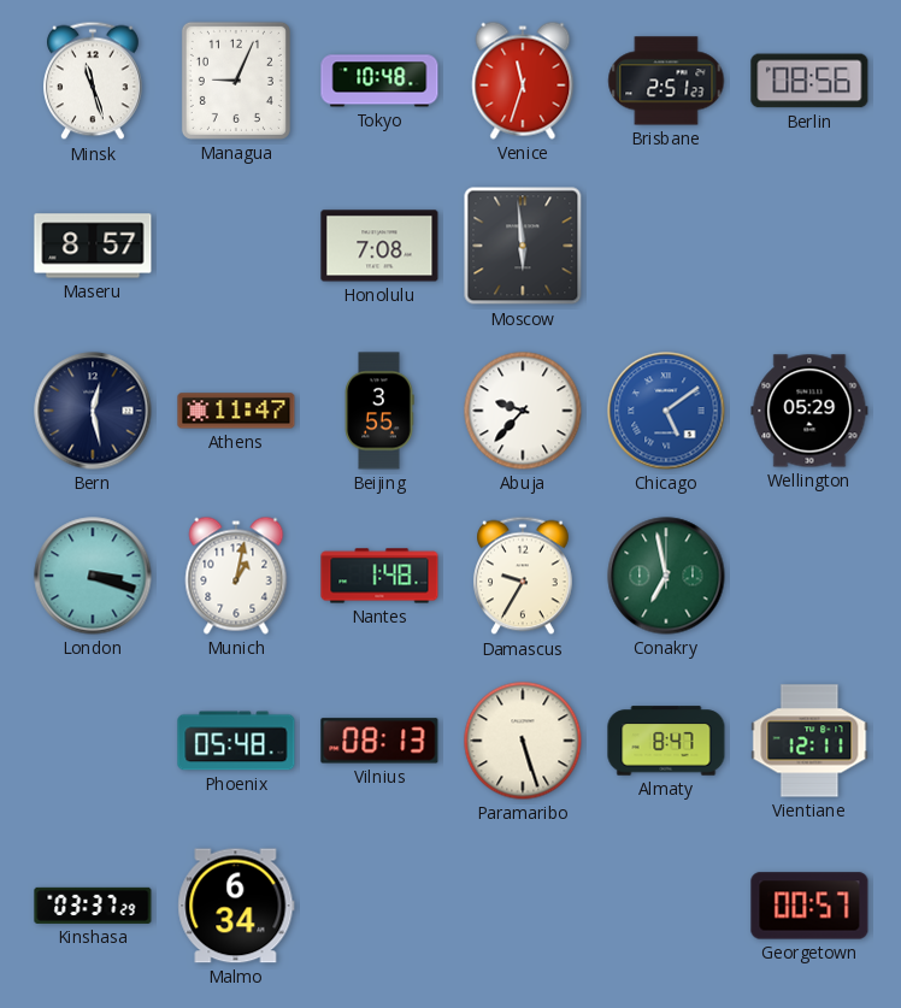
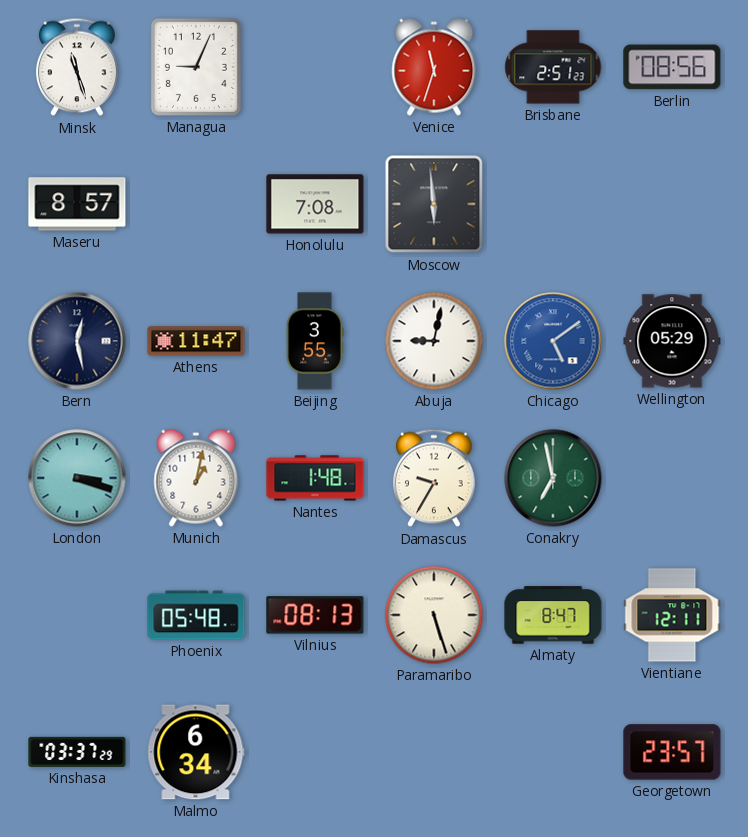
Tokyo: 10:48 -> none (379, 81)
Abuja: 9:37 -> 9:02 (434, 341)
Georgetown: 00:57 -> 23:57 (672, 752)
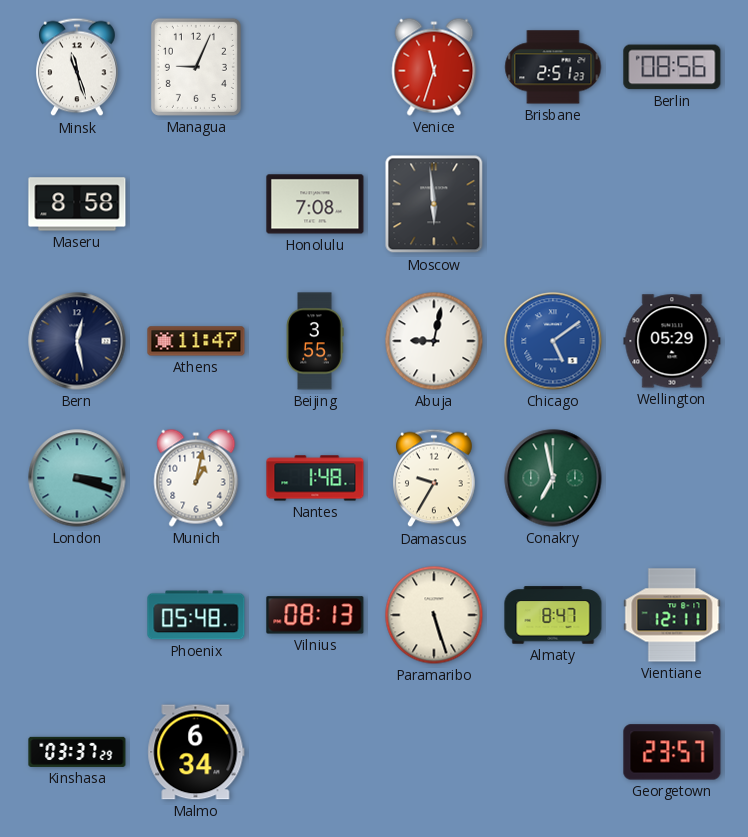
Maseru: 8:57 -> 8:58 (77, 204)
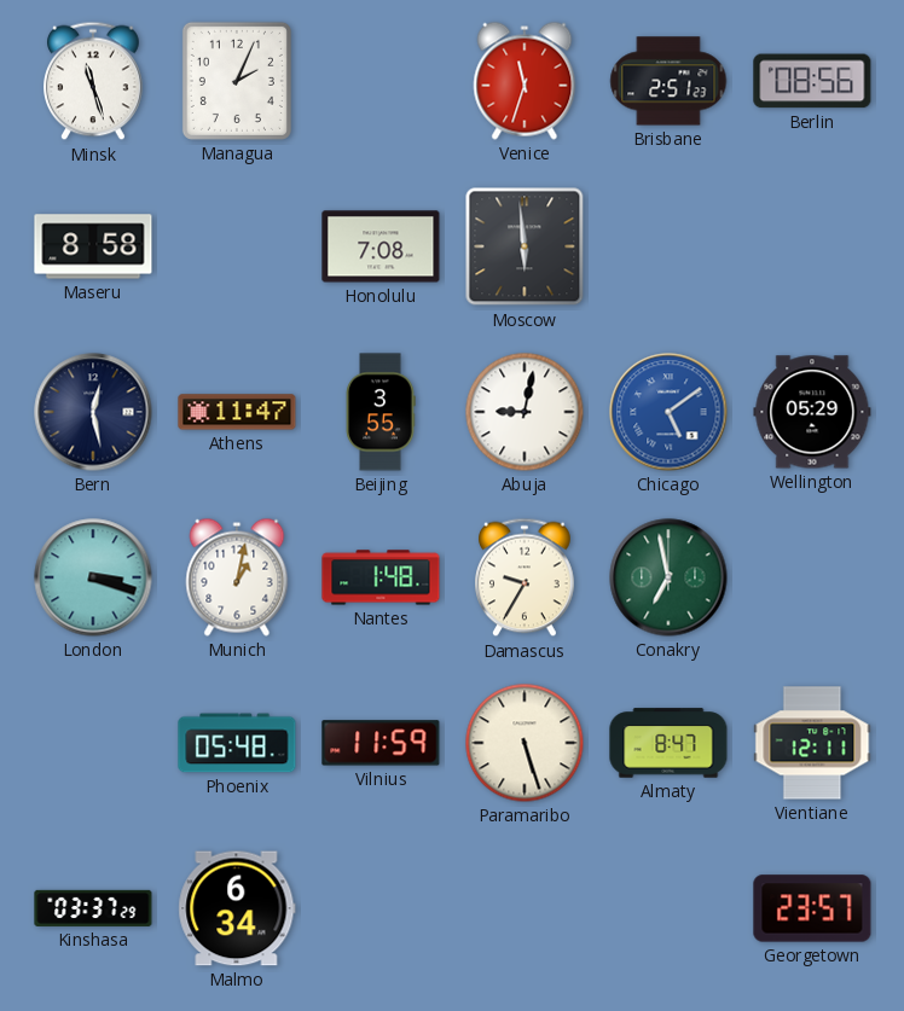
Managua: 9:04 -> 2:04 (237, 81)
Vilnius: 08:13 -> 11:59 (381, 743)
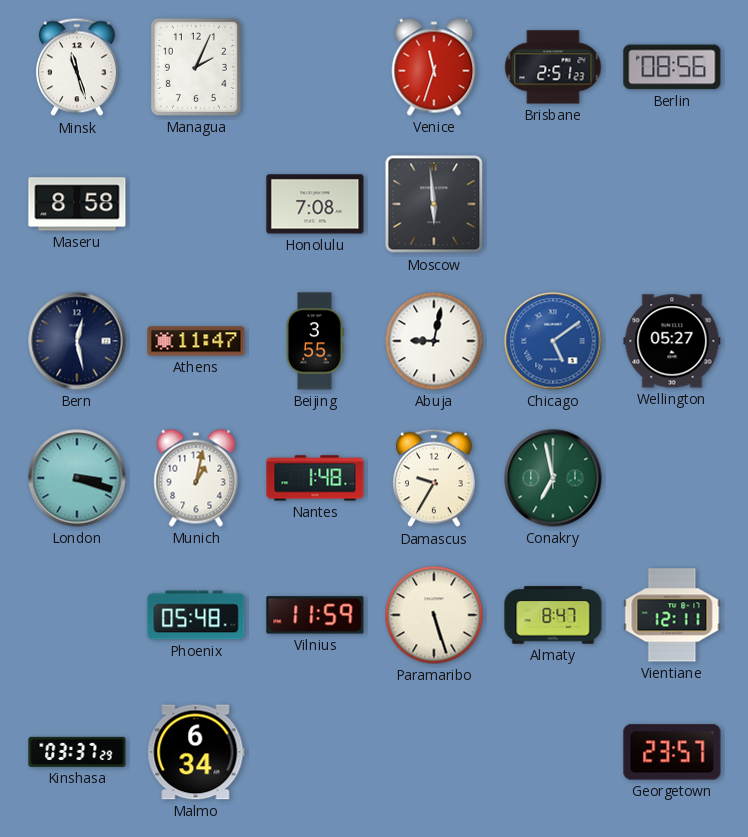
Wellington: 05:29 -> 05:27 (672, 341)
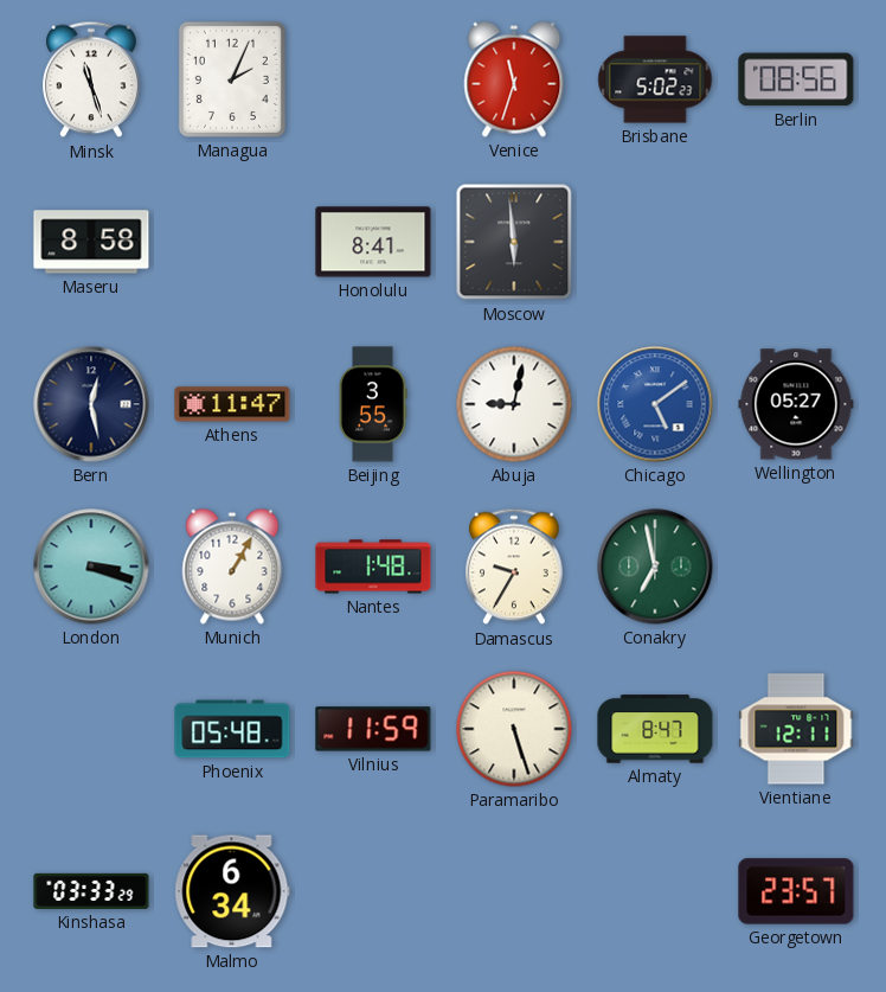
Brisbane: 2:51 -> 5:02 (655, 79)
Honolulu: 7:08 -> 8:41 (373, 242)
Munich: 1:02 -> 1:05 (232, 567)
Kinshasa: 03:37 -> 03:33 (91, 891)
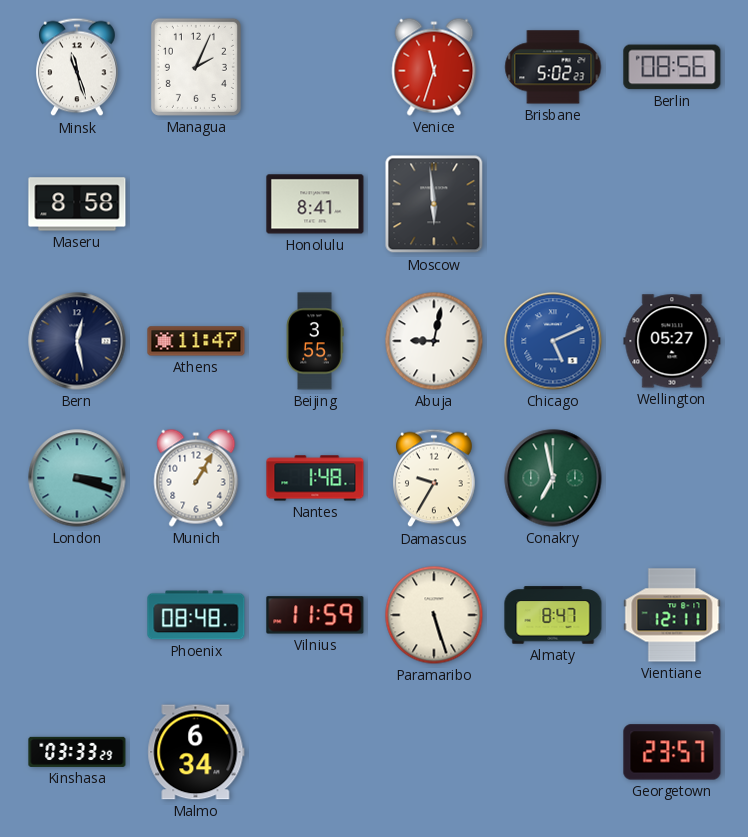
Chicago: 5:09 -> 5:11 (553, 341)
Phoenix: 05:48 -> 08:48 (196, 615)
